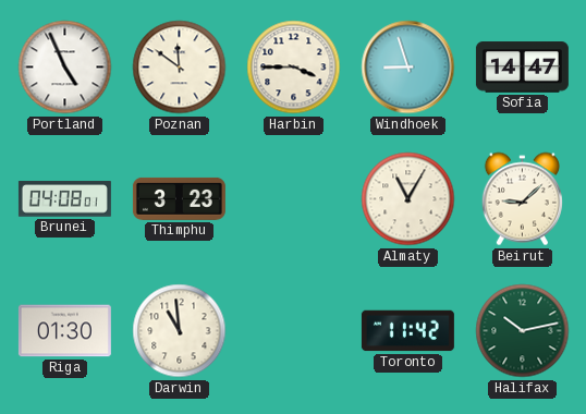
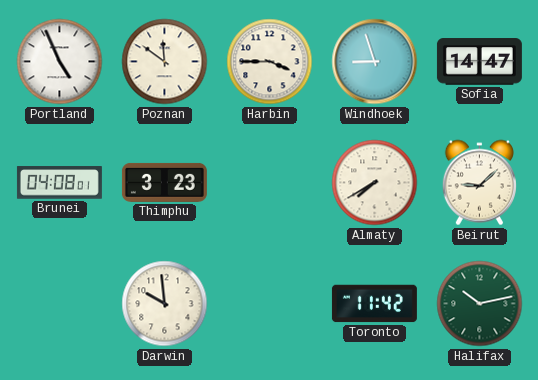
Almaty: 11:05 -> 7:40 (375, 183)
Riga: 01:30 -> none (64, 331)
Darwin: 10:59 -> 9:59 (165, 304)
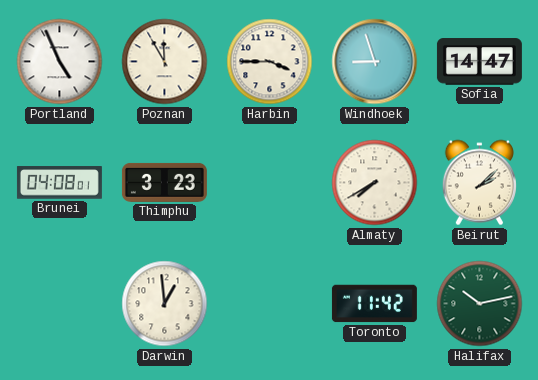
Poznan: 11:51 -> 11:55 (165, 62)
Beirut: 9:08 -> 2:08 (479, 183)
Darwin: 9:59 -> 12:59 (165, 304)
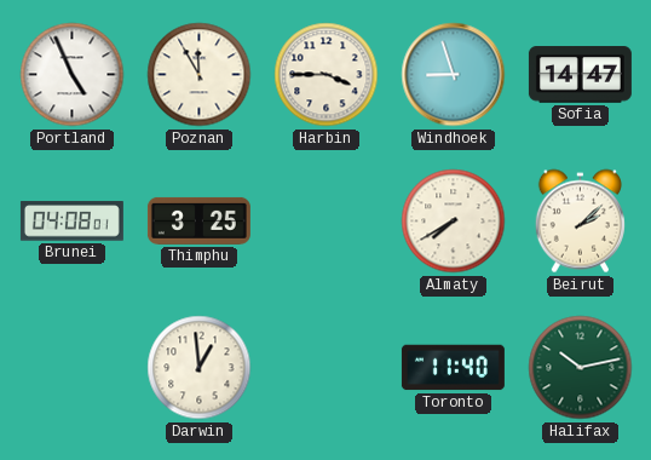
Thimphu: 3:23 -> 3:25 (198, 220)
Toronto: 11:42 -> 11:40 (453, 368)
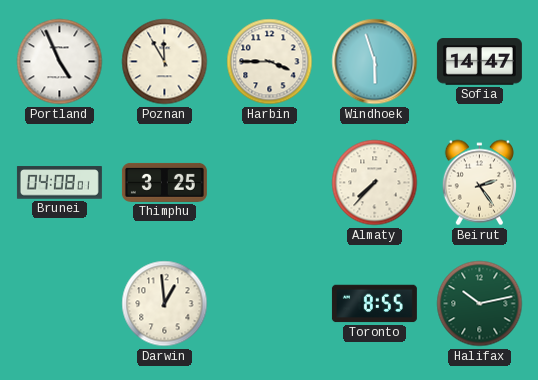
Windhoek: 8:57 -> 5:57 (375, 62)
Almaty: 7:40 -> 7:37 (375, 183)
Beirut: 2:08 -> 2:24 (479, 183)
Toronto: 11:40 -> 8:55 (374, 304)
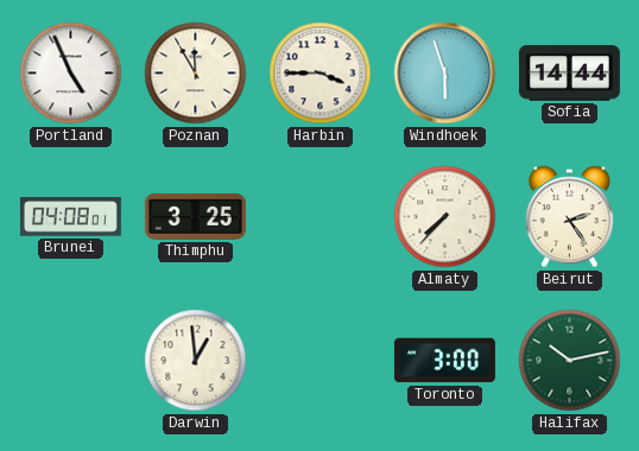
Sofia: 14:47 -> 14:44 (569, 74)
Toronto: 8:55 -> 3:00 (444, 361)
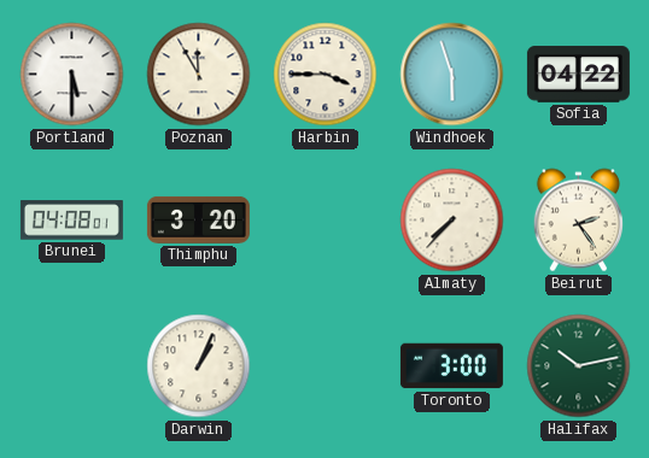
Portland: 4:56 -> 5:30 (72, 75)
Sofia: 14:44 -> 04:22 (578, 75)
Thimphu: 3:25 -> 3:20 (198, 219)
Darwin: 12:59 -> 1:04 (199, 366)
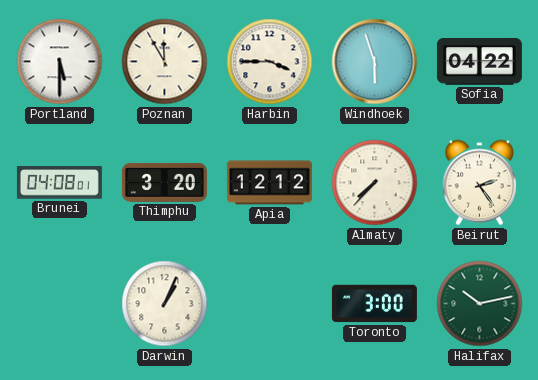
Apia: none -> 12:12 (269, 183)
